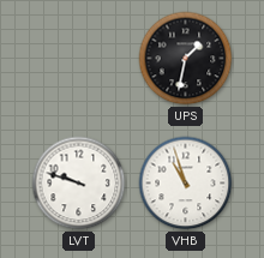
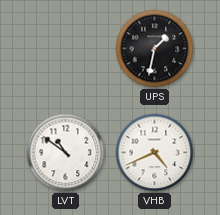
LVT: 9:48 -> 10:51 (66, 153)
VHB: 10:57 -> 4:41 (155, 153)
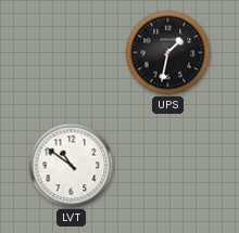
VHB: 4:41 -> none (155, 153)
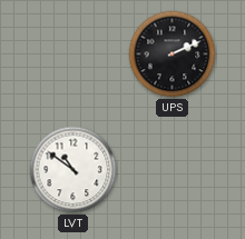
UPS: 1:32 -> 2:11 (173, 54)
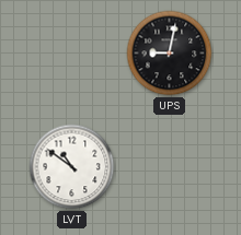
UPS: 2:11 -> 9:02 (170, 54)
